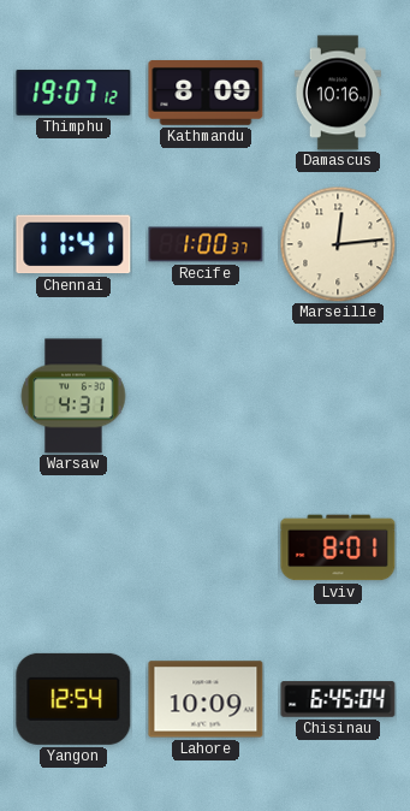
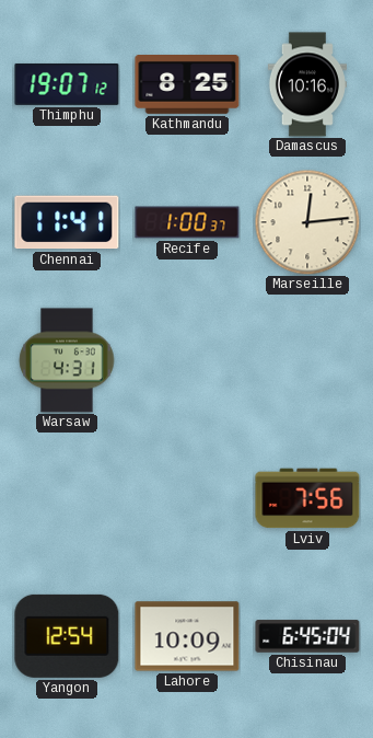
Kathmandu: 8:09 -> 8:25 (187, 85)
Lviv: 8:01 -> 7:56 (307, 498)
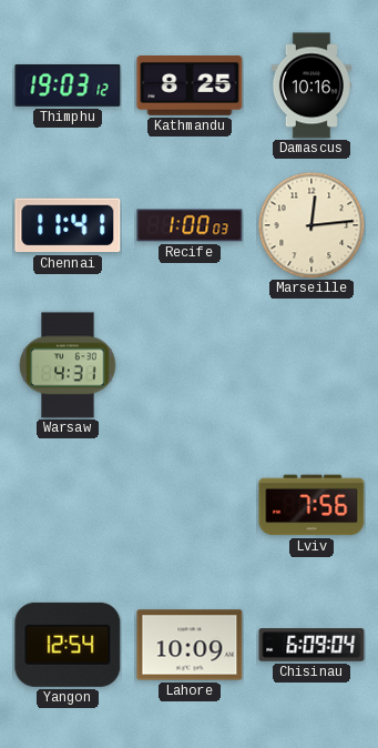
Thimphu: 19:07 -> 19:03 (68, 85)
Recife: 1:00:37 -> 1:00:03 (190, 225)
Chisinau: 6:45 -> 6:09 (311, 645)
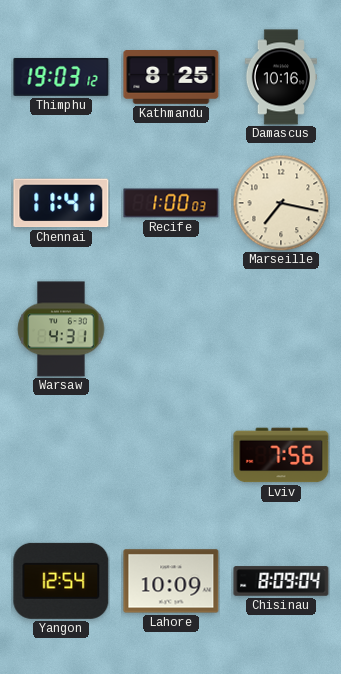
Marseille: 12:14 -> 7:17 (281, 203)
Chisinau: 6:09 -> 8:09 (281, 581)
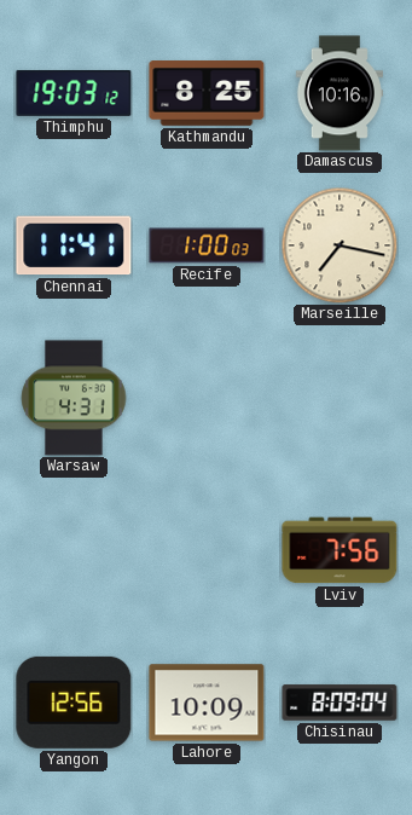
Yangon: 12:54 -> 12:56 (74, 703)
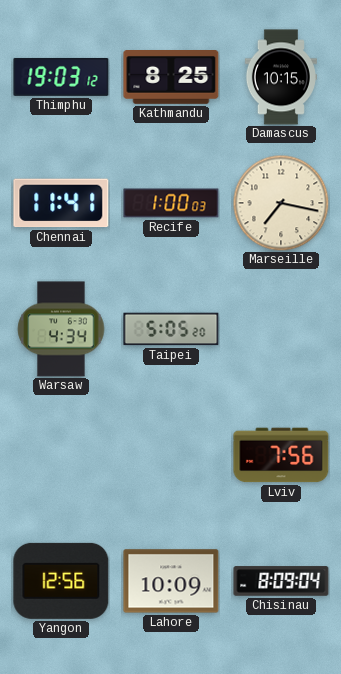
Damascus: 10:16 -> 10:15 (281, 77)
Warsaw: 4:31 -> 4:34 (61, 329)
Taipei: none -> 5:05 (171, 329)
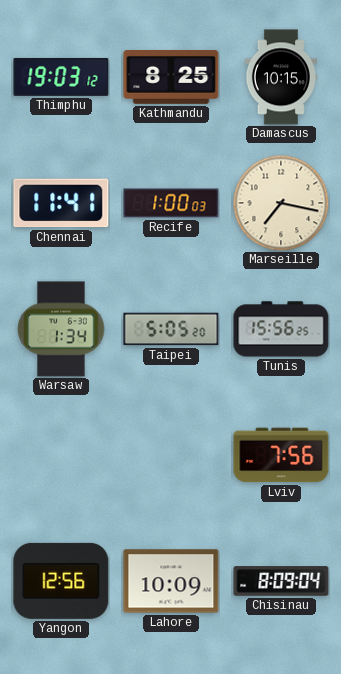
Warsaw: 4:34 -> 1:34 (61, 329)
Tunis: none -> 15:56 (281, 329)
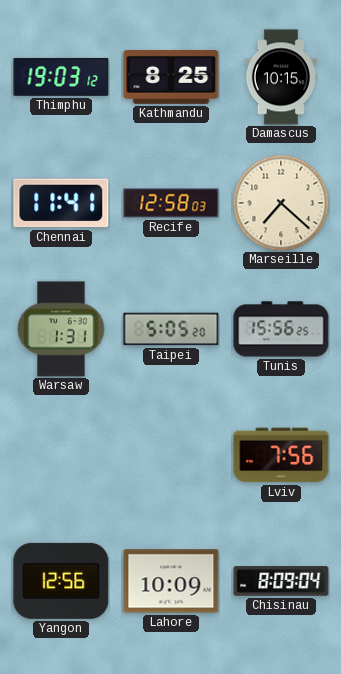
Recife: 1:00 -> 12:58 (171, 203)
Marseille: 7:17 -> 7:22 (281, 203)
Warsaw: 1:34 -> 1:31 (61, 329)
